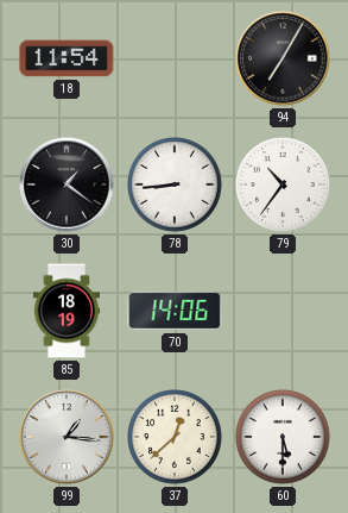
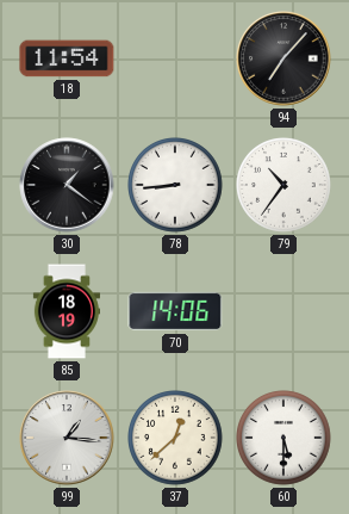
94: 7:05 -> 7:07 (283, 58)
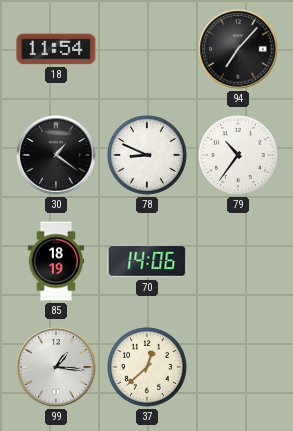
78: 8:44 -> 8:49 (148, 156)
60: 5:30 -> none (285, 439)
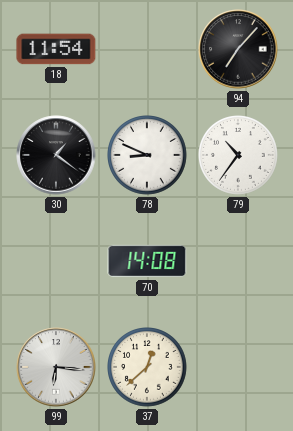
85: 18:19 -> none (55, 261)
70: 14:06 -> 14:08 (147, 261)
99: 1:16 -> 6:16 (56, 367)
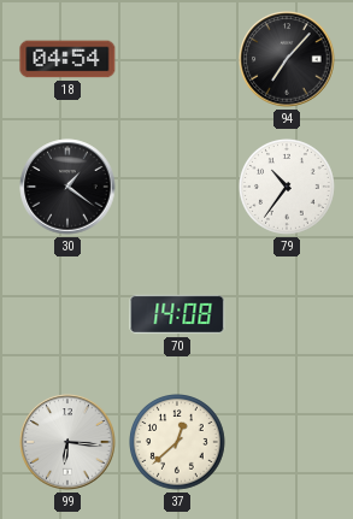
18: 11:54 -> 04:54 (67, 59)
78: 8:49 -> none (148, 156)
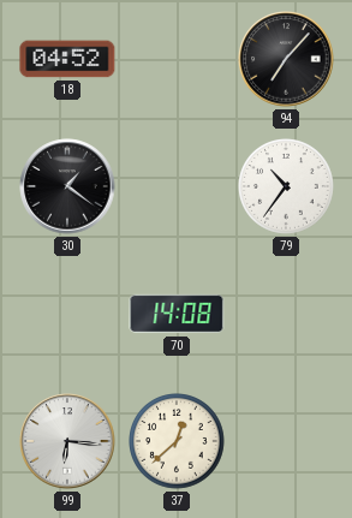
18: 04:54 -> 04:52 (67, 59)
